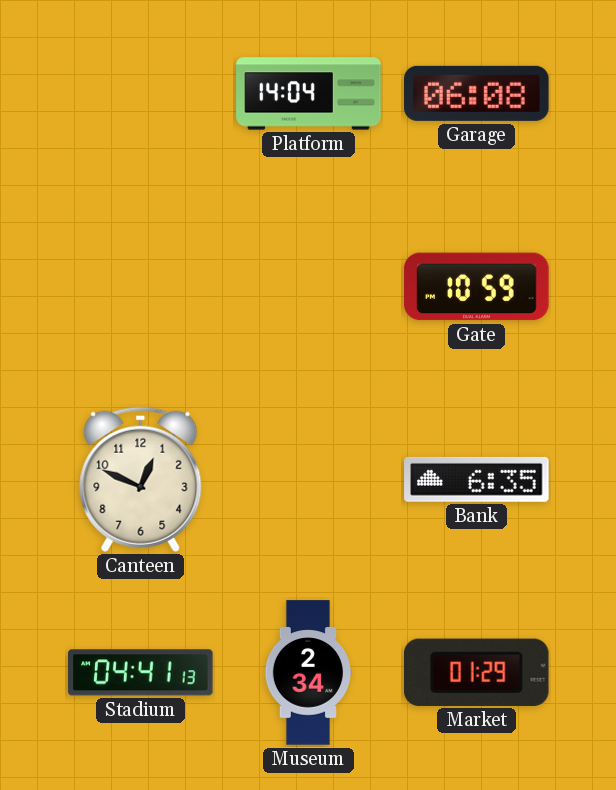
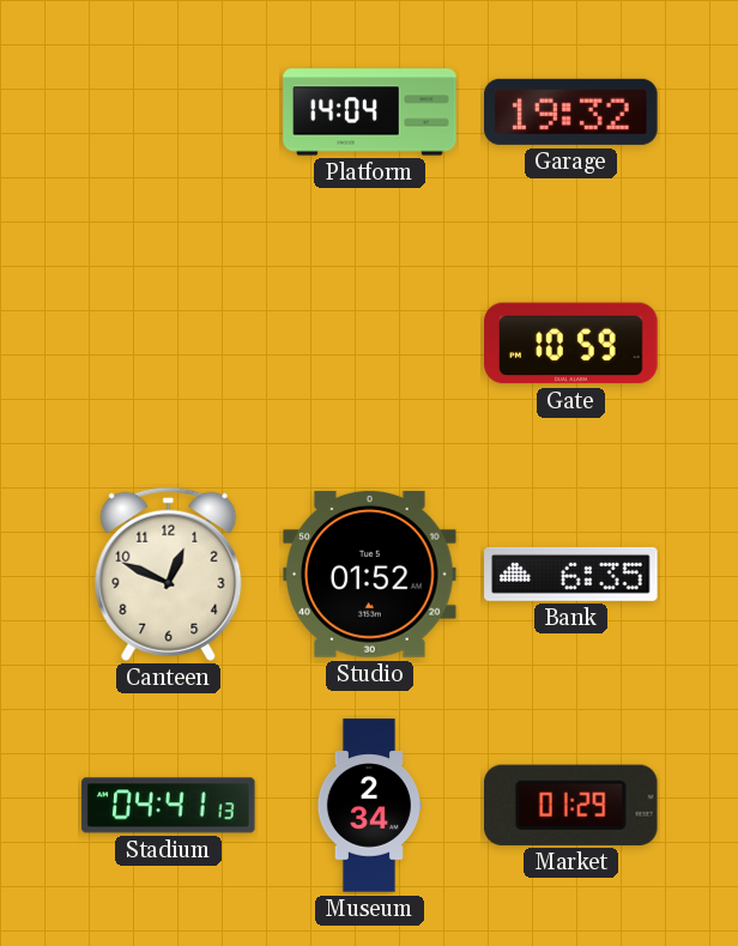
Garage: 06:08 -> 19:32 (571, 111)
Studio: none -> 01:52 (370, 574)
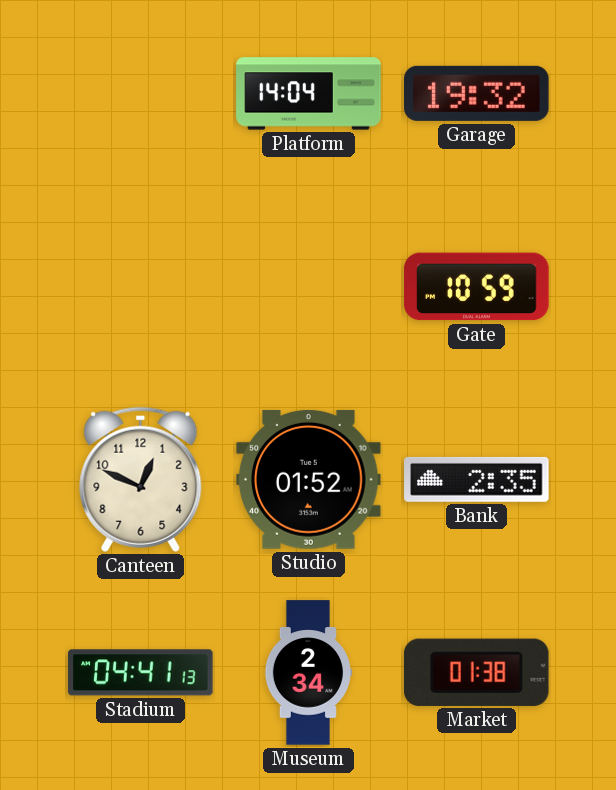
Bank: 6:35 -> 2:35 (477, 479)
Market: 01:29 -> 01:38 (477, 672)
